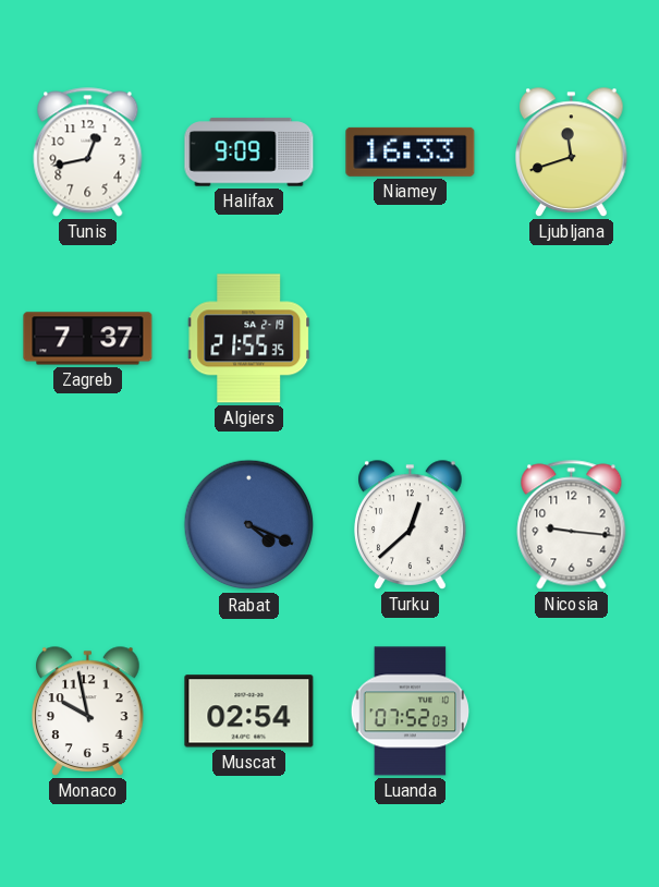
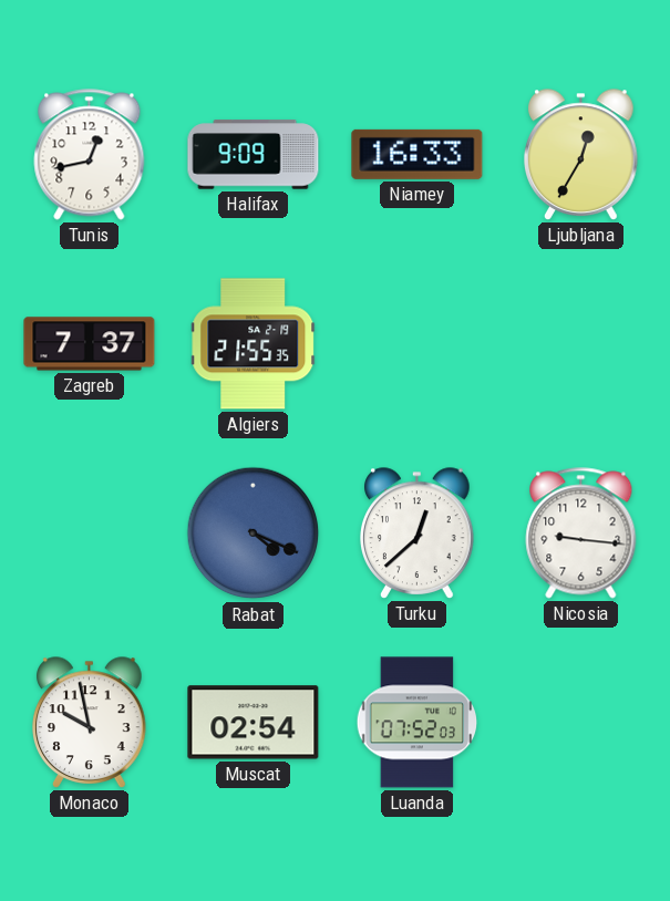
Ljubljana: 11:42 -> 12:35 (581, 155)
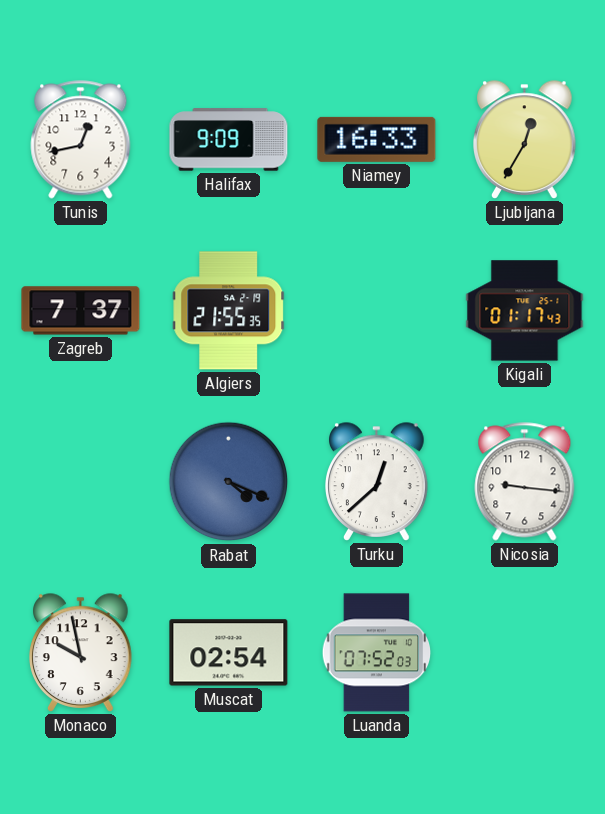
Kigali: none -> 01:17 (525, 311)
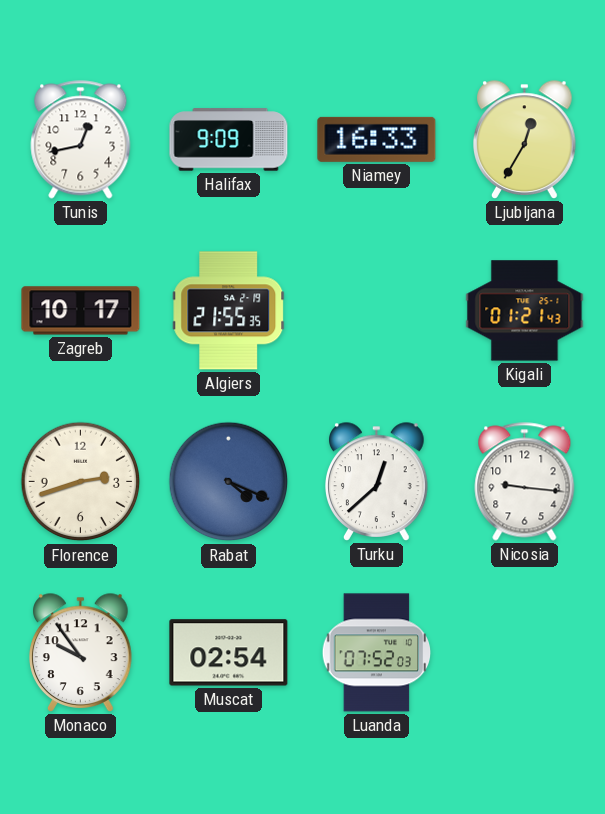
Zagreb: 7:37 -> 10:17 (81, 311)
Kigali: 01:17 -> 01:21 (525, 311)
Florence: none -> 2:42 (81, 482)
Monaco: 9:58 -> 9:54 (81, 653)
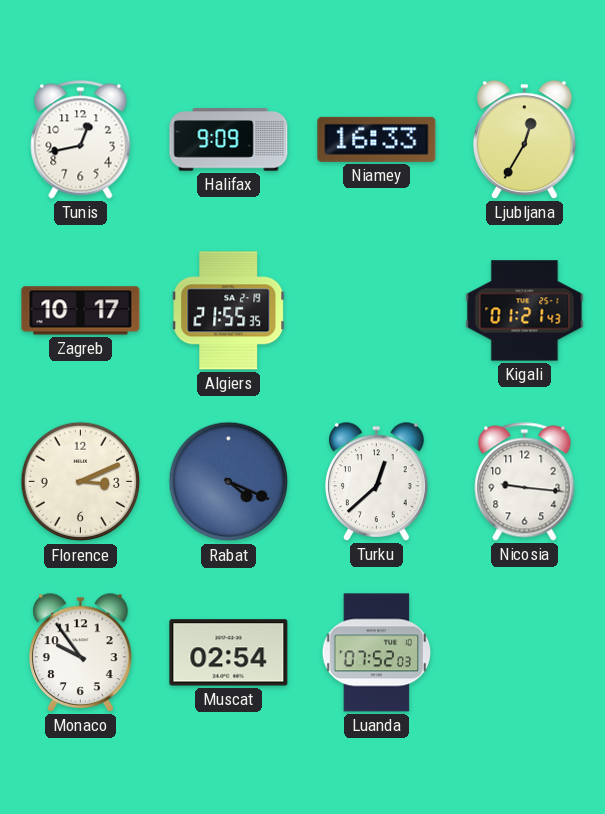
Florence: 2:42 -> 3:11 (81, 482)
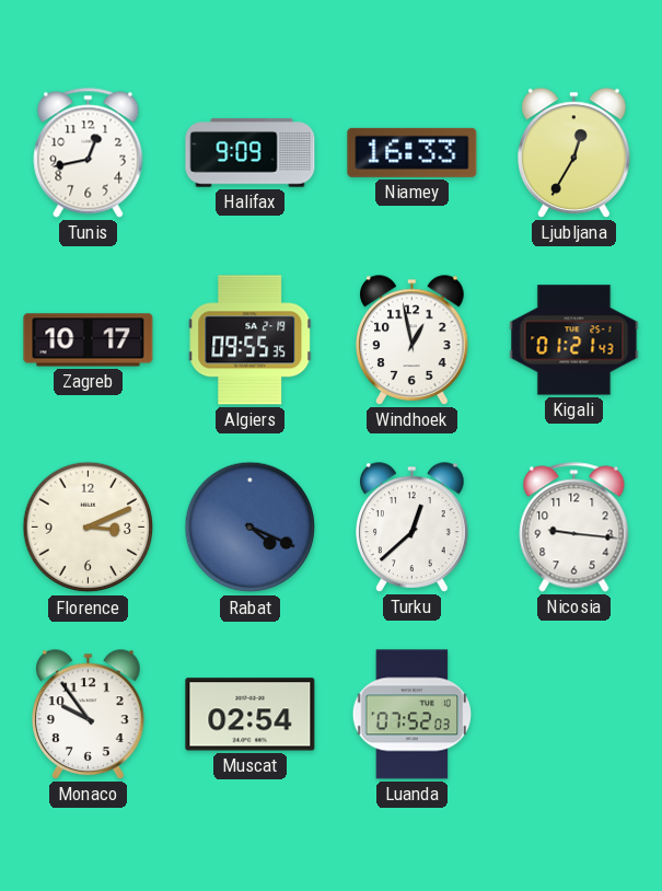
Algiers: 21:55 -> 09:55 (251, 340)
Windhoek: none -> 12:58 (413, 340)
